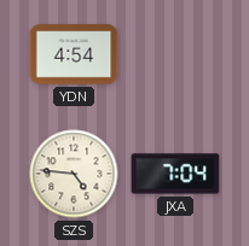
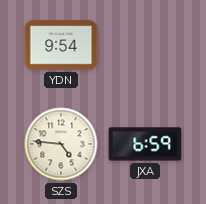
YDN: 4:54 -> 9:54 (61, 45)
JXA: 7:04 -> 6:59 (145, 144)
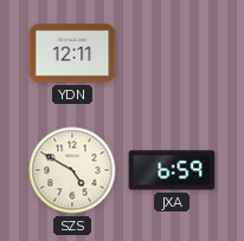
YDN: 9:54 -> 12:11 (72, 53)
SZS: 4:46 -> 4:50 (72, 170)
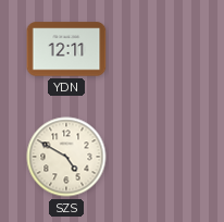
JXA: 6:59 -> none (172, 170)
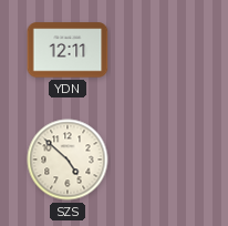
SZS: 4:50 -> 4:52 (68, 160)
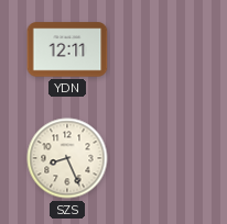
SZS: 4:52 -> 8:26 (67, 158)
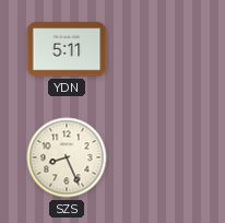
YDN: 12:11 -> 5:11 (67, 49)
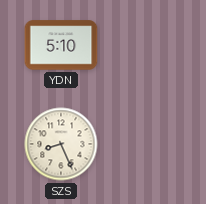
YDN: 5:11 -> 5:10 (61, 45)
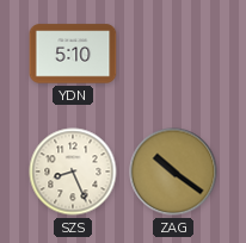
ZAG: none -> 10:21 (173, 172)
